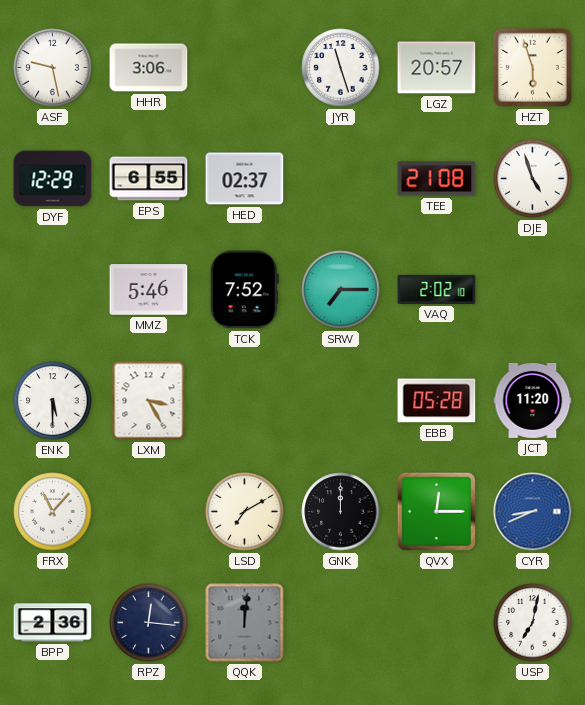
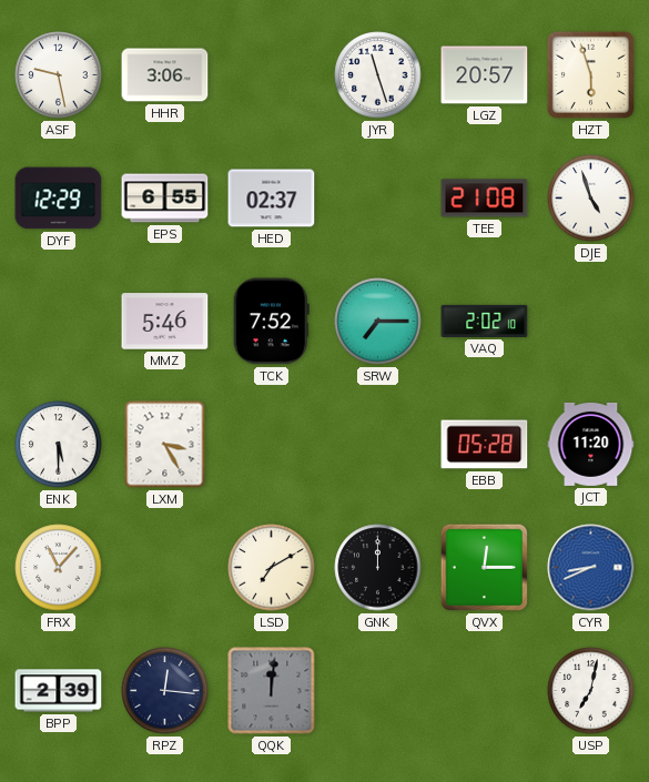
BPP: 2:36 -> 2:39 (59, 691)
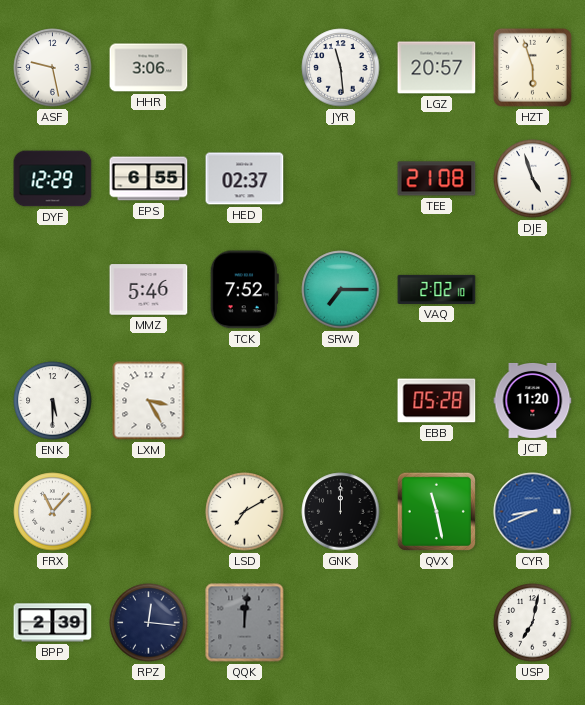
JYR: 11:27 -> 11:29 (341, 68)
QVX: 12:15 -> 11:28 (436, 511)
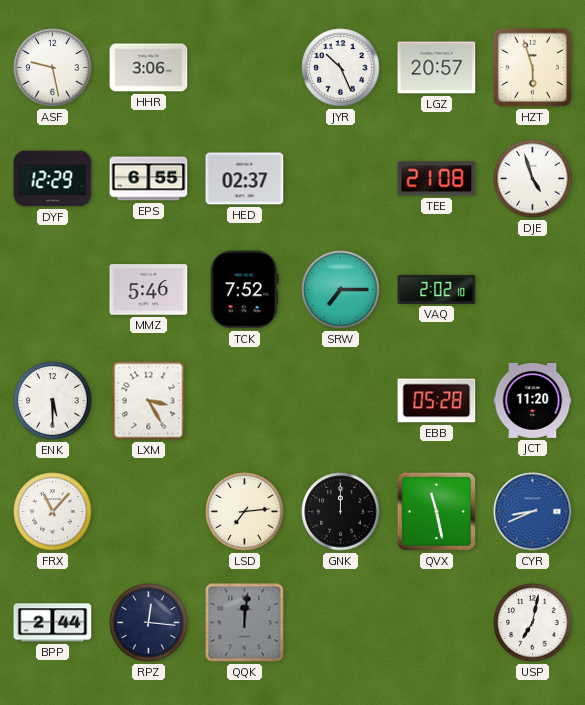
JYR: 11:29 -> 10:26 (341, 68)
LSD: 7:10 -> 7:14 (245, 512)
BPP: 2:39 -> 2:44 (53, 623)
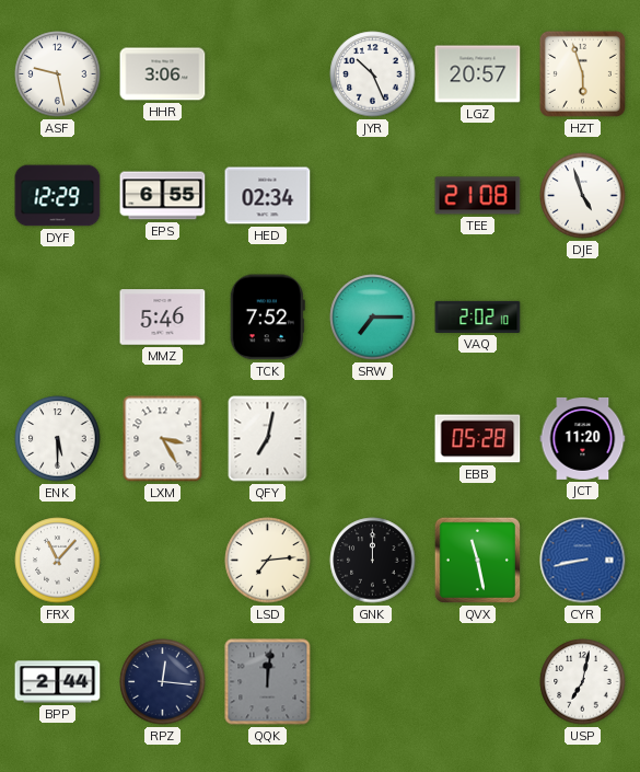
HED: 02:37 -> 02:34 (268, 196)
QFY: none -> 7:02 (268, 439)
CYR: 8:41 -> 8:43 (583, 561)
